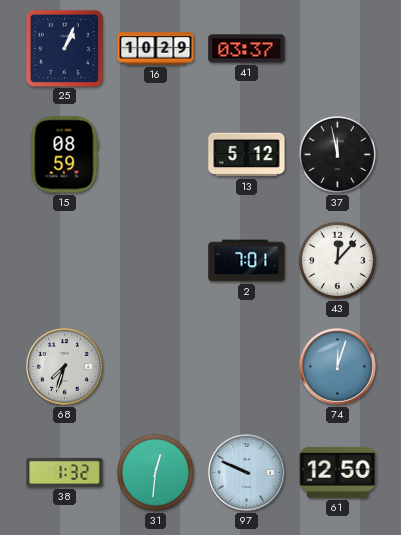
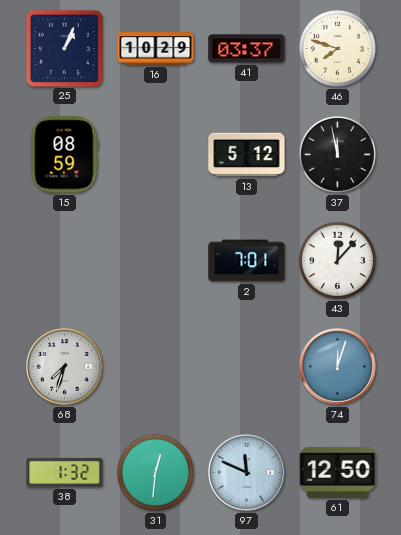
46: none -> 7:48 (337, 48)
97: 9:49 -> 11:49 (247, 473)
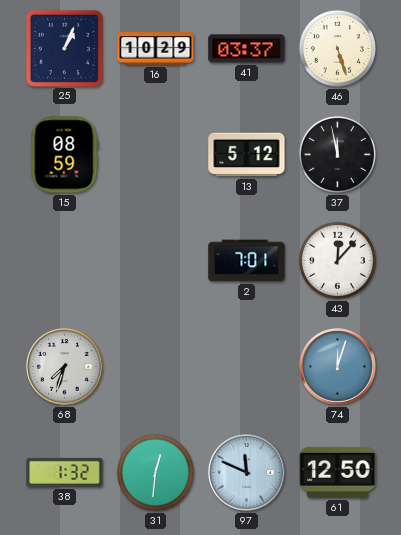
46: 7:48 -> 5:27 (337, 48)
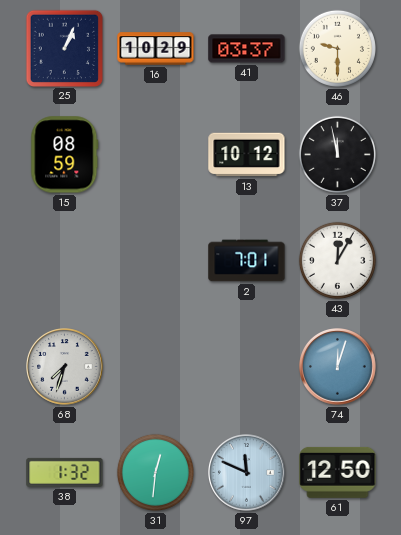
46: 5:27 -> 9:30 (337, 48)
13: 5:12 -> 10:12 (247, 155)
43: 12:07 -> 12:05 (337, 260)
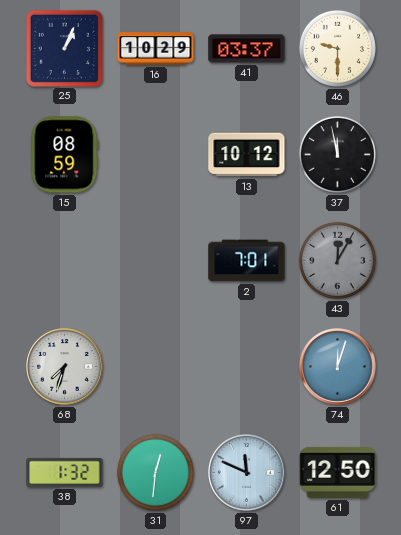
43 dial: white -> grey (337, 260)
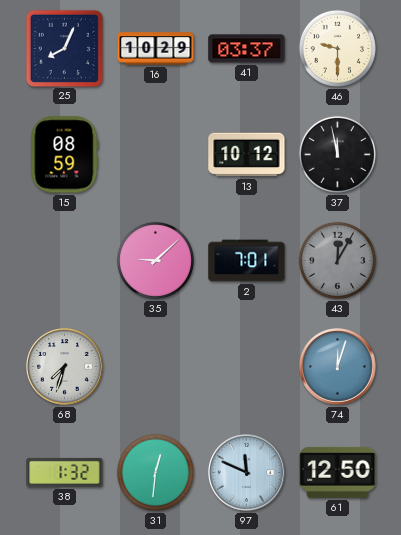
25: 1:04 -> 8:04 (64, 48)
35: none -> 9:08 (155, 260)
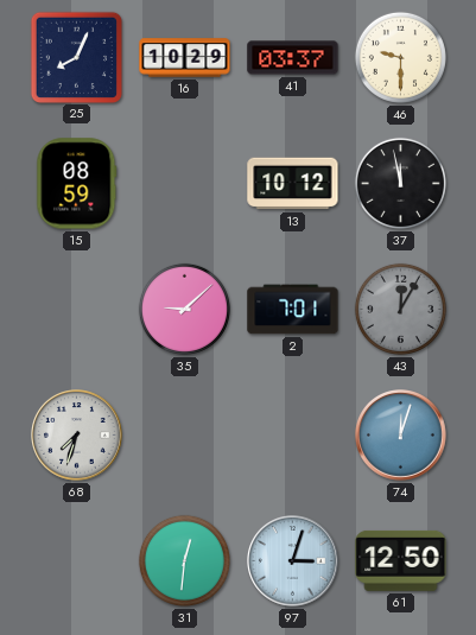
38: 1:32 -> none (65, 472)
97: 11:49 -> 3:03 (293, 561)
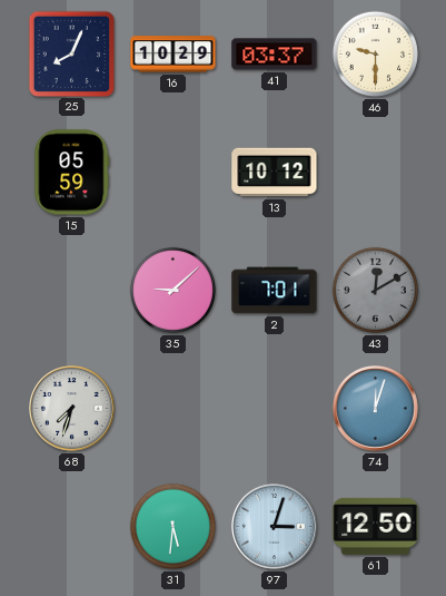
15: 08:59 -> 05:59 (72, 173)
37: 11:58 -> none (400, 183)
43: 12:05 -> 12:10 (375, 290)
31: 12:31 -> 5:31 (172, 526)
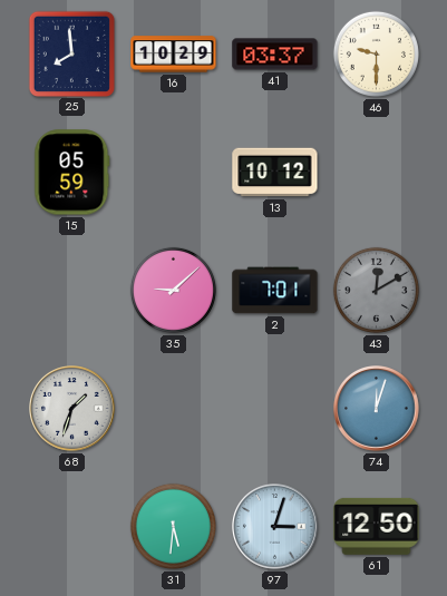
25: 8:04 -> 7:59 (71, 53)
68: 7:33 -> 1:33 (72, 409)
